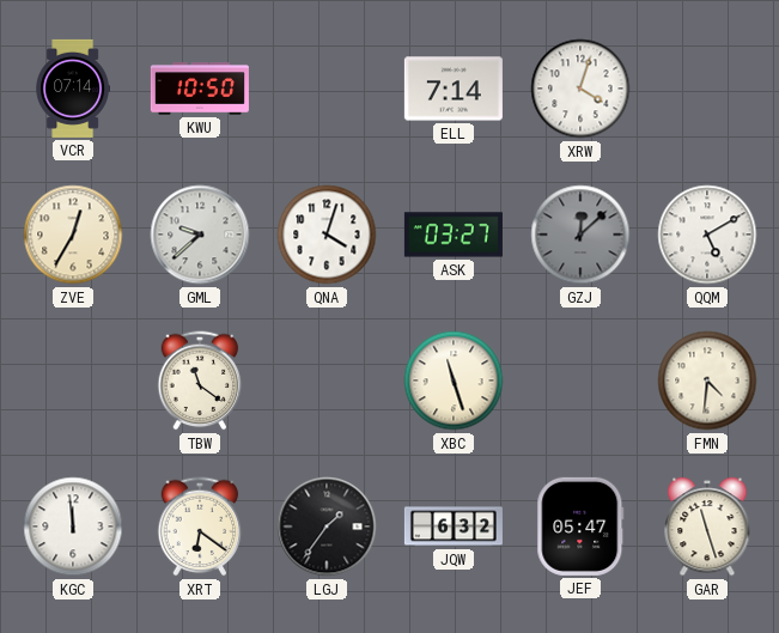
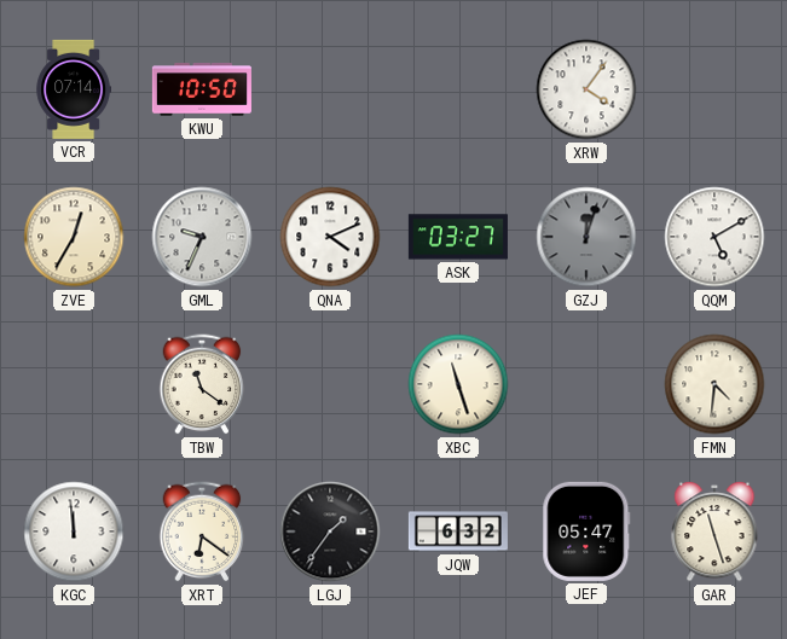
ELL: 7:14 -> none (454, 89)
XRW: 4:03 -> 4:06 (586, 89)
GML: 9:38 -> 9:34 (202, 237)
QNA: 4:03 -> 4:11 (330, 237)
GZJ: 12:08 -> 12:03 (586, 237)
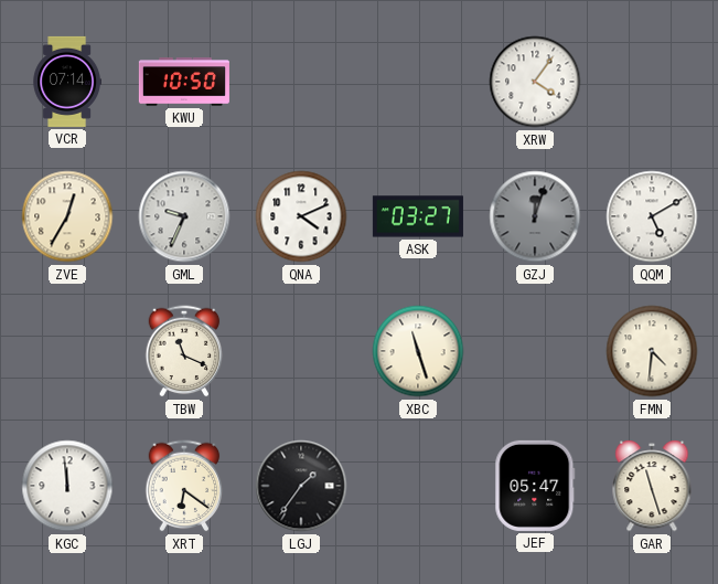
TBW: 11:21 -> 11:19 (184, 351)
JQW: 6:32 -> none (458, 531)
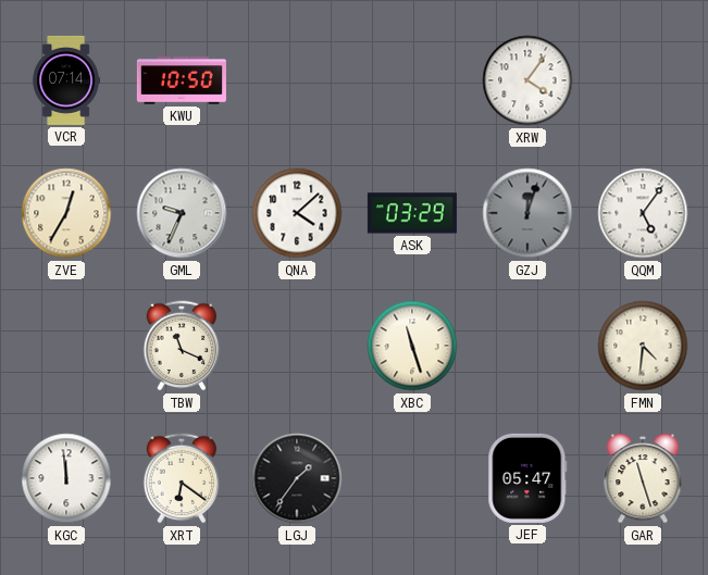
QNA: 4:11 -> 4:08 (297, 213)
ASK: 03:27 -> 03:29 (412, 213)
QQM: 5:10 -> 5:06 (643, 213)
